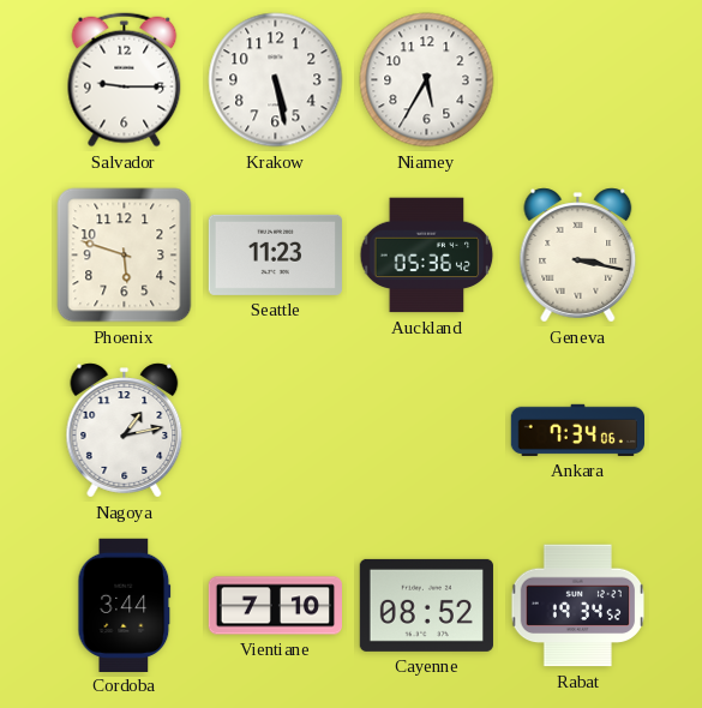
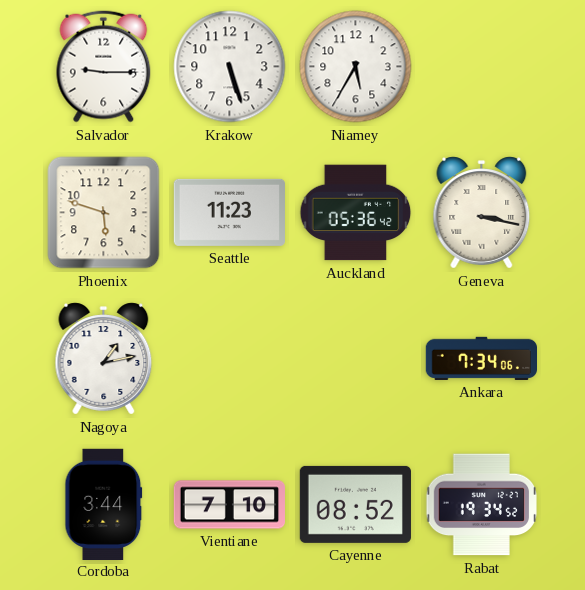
Krakow: 5:28 -> 5:27 (230, 67)
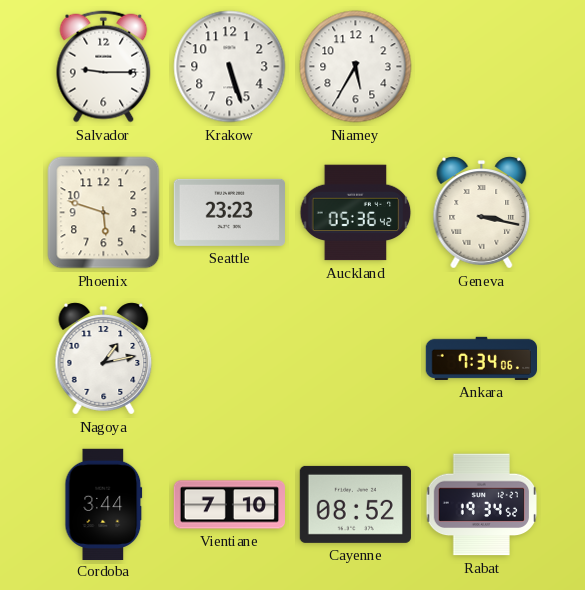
Seattle: 11:23 -> 23:23 (229, 212)
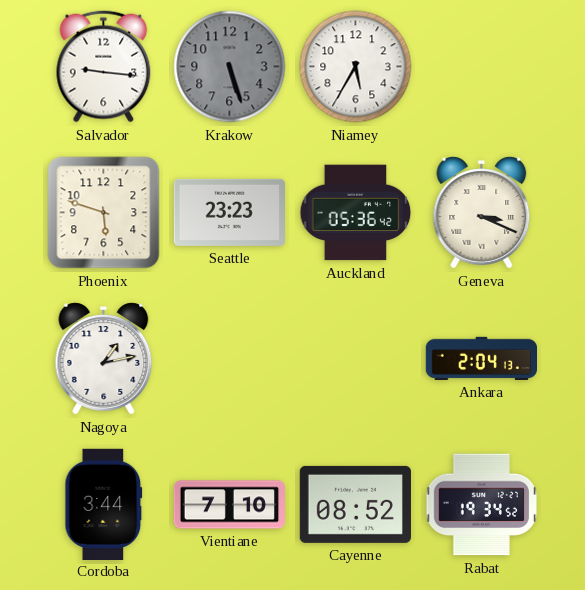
Salvador: 9:15 -> 9:16 (104, 67)
Krakow dial: white -> grey (230, 67)
Geneva: 3:17 -> 3:19 (482, 213)
Ankara: 7:34 -> 2:04 (481, 358)
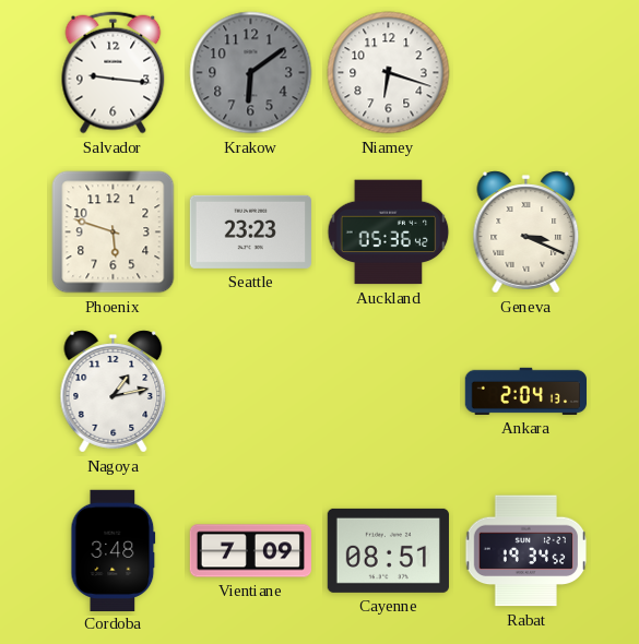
Krakow: 5:27 -> 6:09 (251, 73)
Niamey: 5:35 -> 6:18 (389, 73)
Cordoba: 3:44 -> 3:48 (114, 550)
Vientiane: 7:10 -> 7:09 (250, 551)
Cayenne: 08:52 -> 08:51 (388, 550)
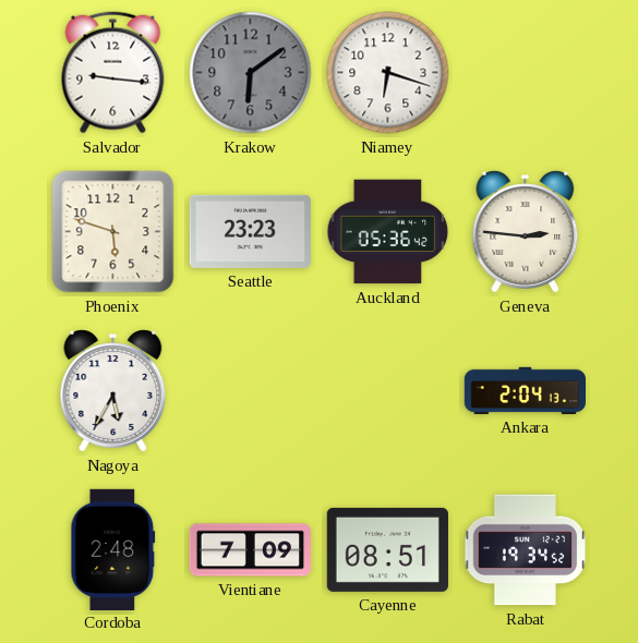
Geneva: 3:19 -> 2:46 (526, 232)
Nagoya: 1:13 -> 5:35 (113, 391)
Cordoba: 3:48 -> 2:48 (113, 549)
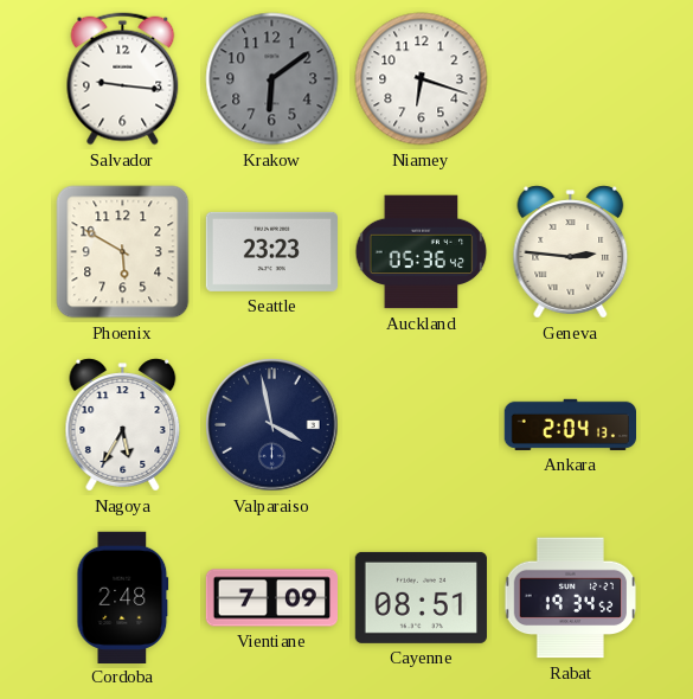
Phoenix: 5:48 -> 5:50 (123, 252)
Valparaiso: none -> 3:58 (272, 425)
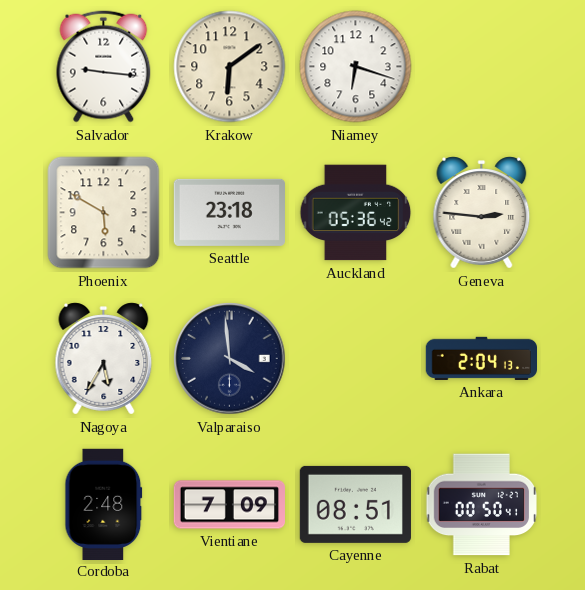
Krakow dial: grey -> cream (230, 67)
Seattle: 23:23 -> 23:18 (229, 212)
Valparaiso: 3:58 -> 3:59 (230, 359)
Rabat: 19:34 -> 00:50 (482, 505)
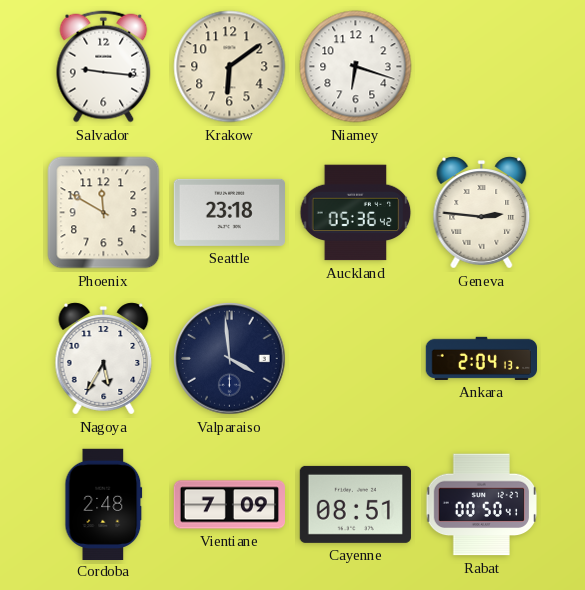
Phoenix: 5:50 -> 11:50 (104, 213)
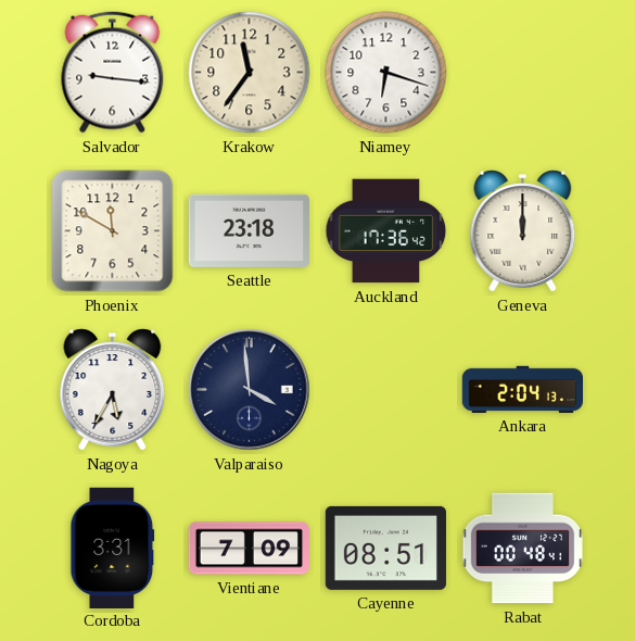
Krakow: 6:09 -> 11:36 (250, 73)
Auckland: 05:36 -> 17:36 (386, 231)
Geneva: 2:46 -> 12:00 (523, 231)
Cordoba: 2:48 -> 3:31 (113, 548)
Rabat: 00:50 -> 00:48 (523, 549)
